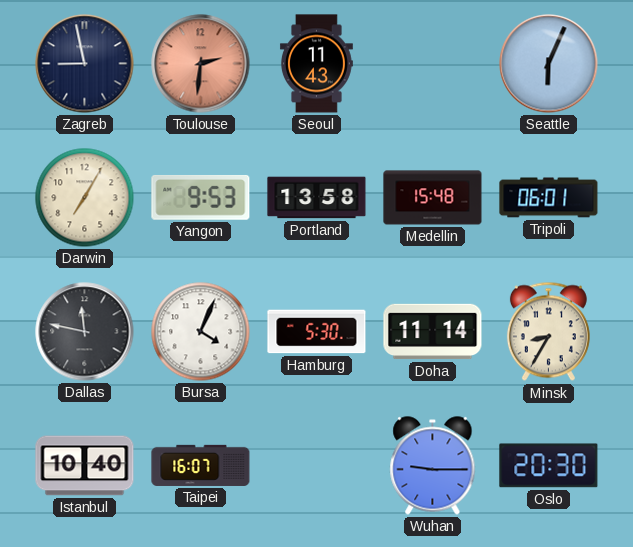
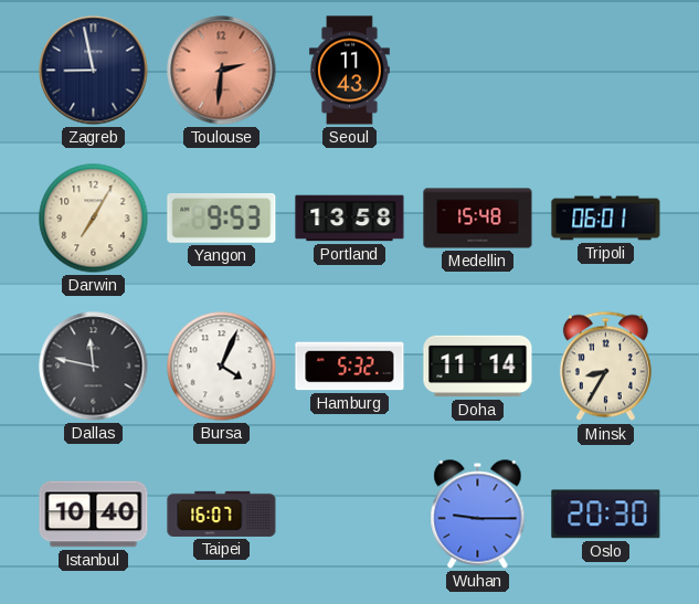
Seattle: 6:04 -> none (549, 64)
Hamburg: 5:30 -> 5:32 (350, 367)
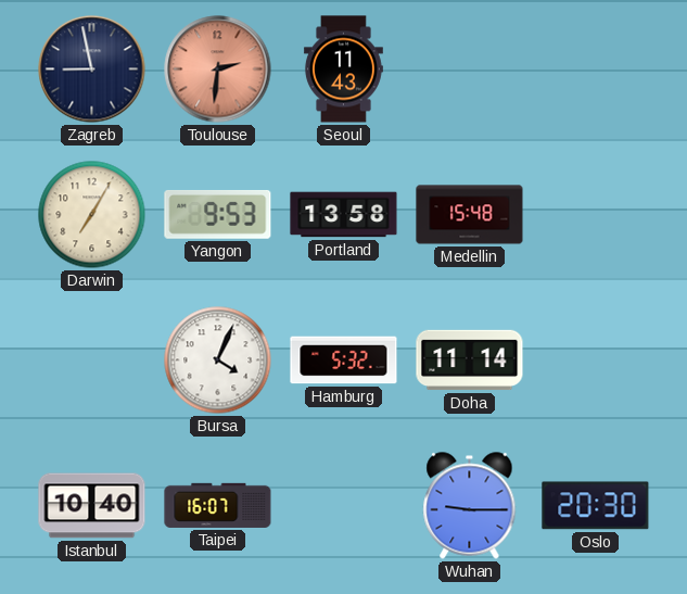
Tripoli: 06:01 -> none (606, 219)
Dallas: 11:47 -> none (94, 367)
Minsk: 8:35 -> none (605, 367)
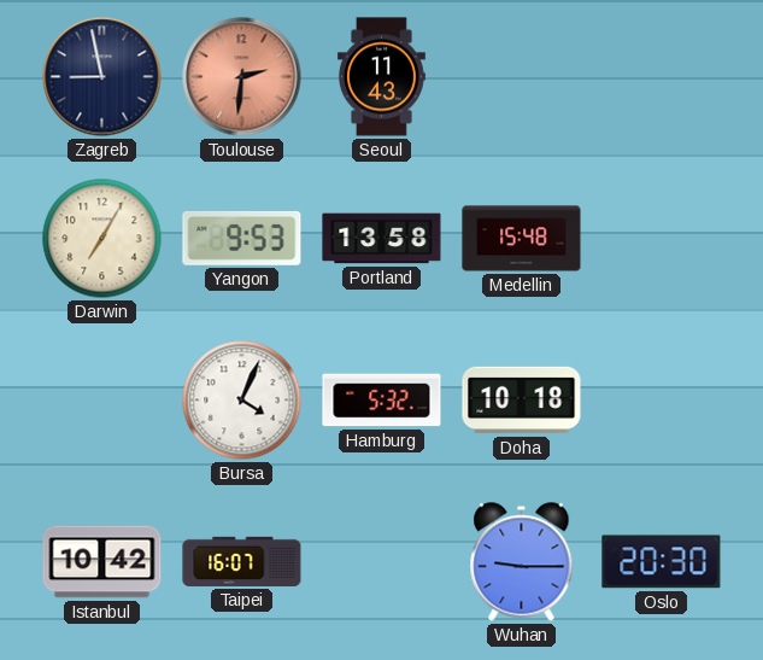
Doha: 11:14 -> 10:18 (522, 401)
Istanbul: 10:40 -> 10:42 (102, 562)
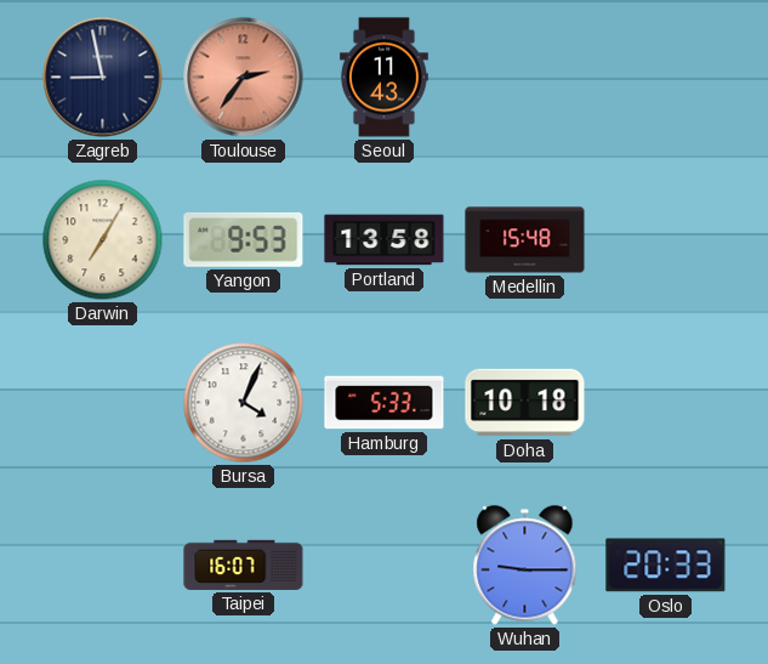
Toulouse: 2:31 -> 2:36 (244, 78)
Hamburg: 5:32 -> 5:33 (385, 403)
Istanbul: 10:42 -> none (102, 562)
Oslo: 20:30 -> 20:33 (666, 566)
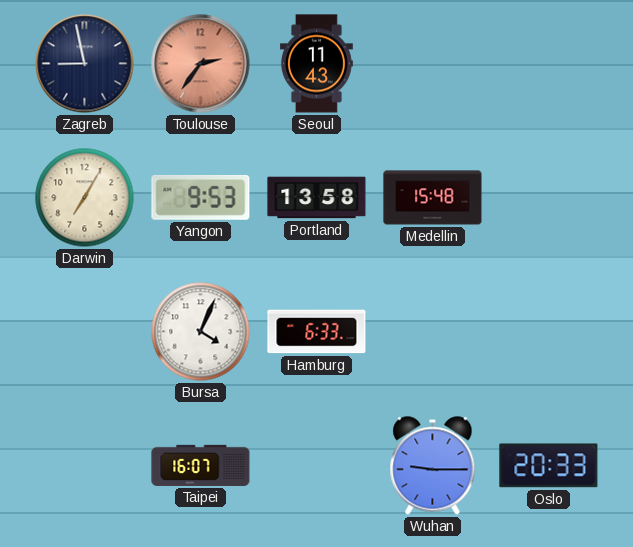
Hamburg: 5:33 -> 6:33 (317, 332)
Doha: 10:18 -> none (525, 403)
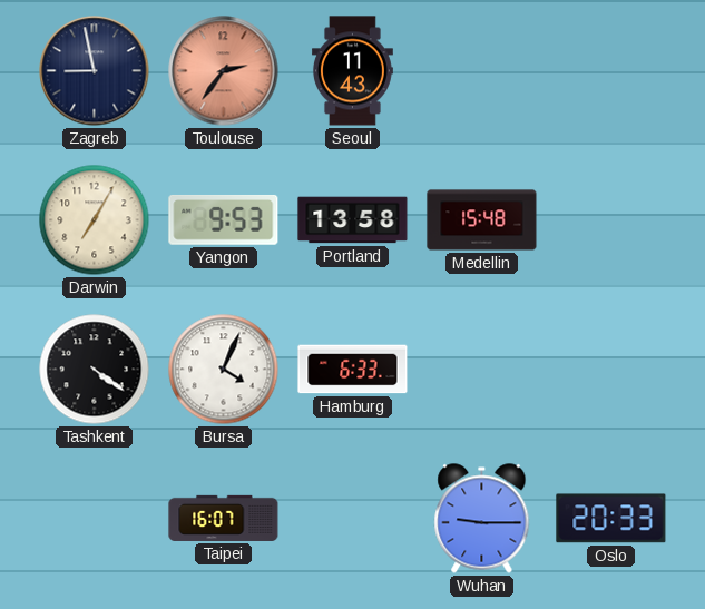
Tashkent: none -> 4:21 (95, 370)
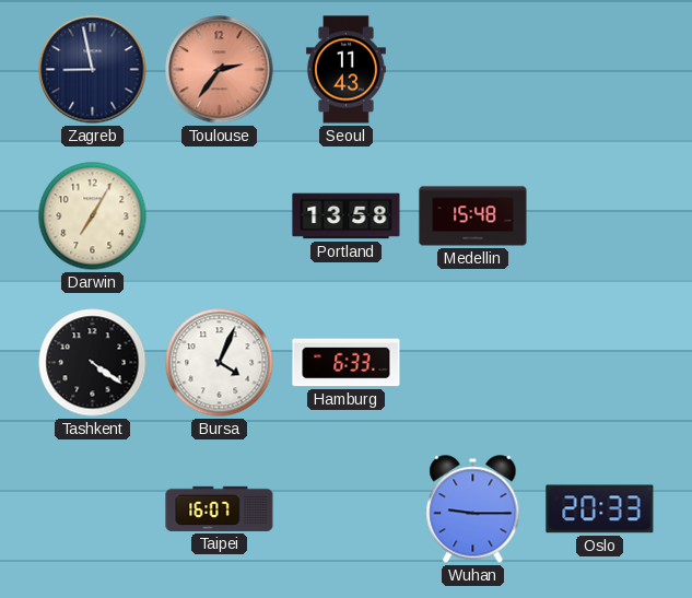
Yangon: 9:53 -> none (224, 219)
